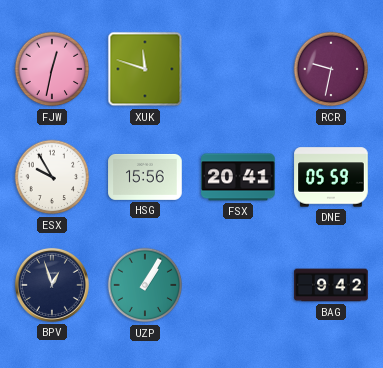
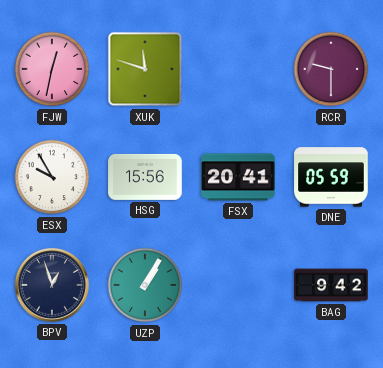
RCR: 9:32 -> 9:30 (331, 69)
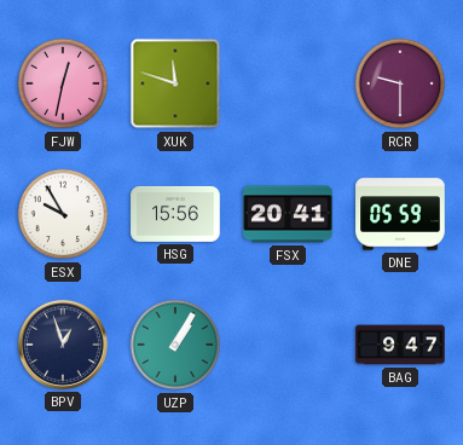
BAG: 9:42 -> 9:47 (400, 345)
